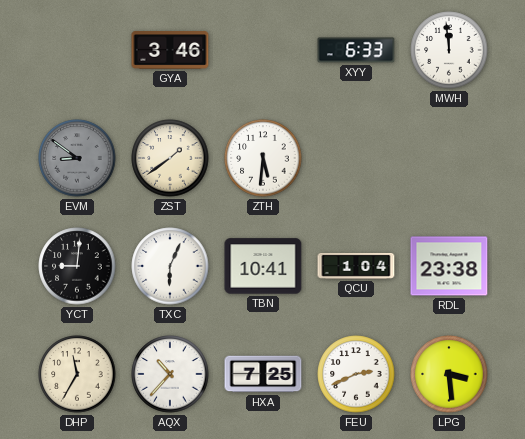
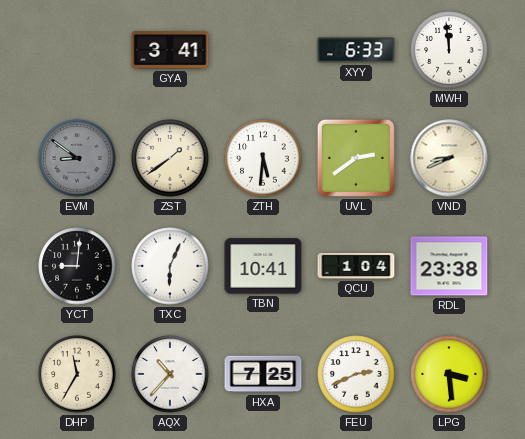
GYA: 3:46 -> 3:41 (170, 50)
UVL: none -> 2:39 (356, 158)
VND: none -> 8:41 (449, 158)
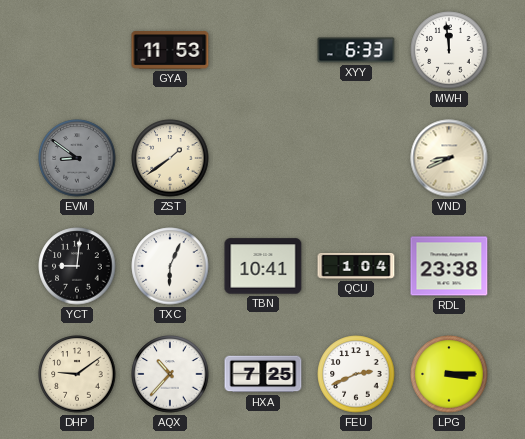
GYA: 3:41 -> 11:53 (170, 50)
ZTH: 5:31 -> none (263, 158)
UVL: 2:39 -> none (356, 158)
DHP: 11:35 -> 9:09 (77, 374)
LPG: 3:29 -> 3:15 (449, 374)
